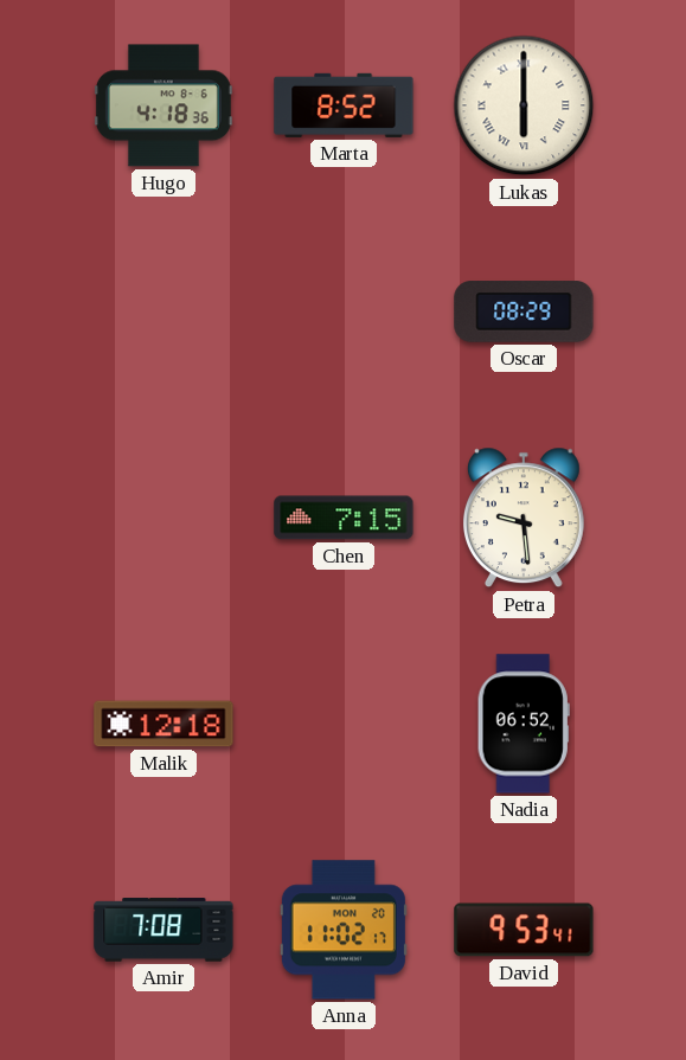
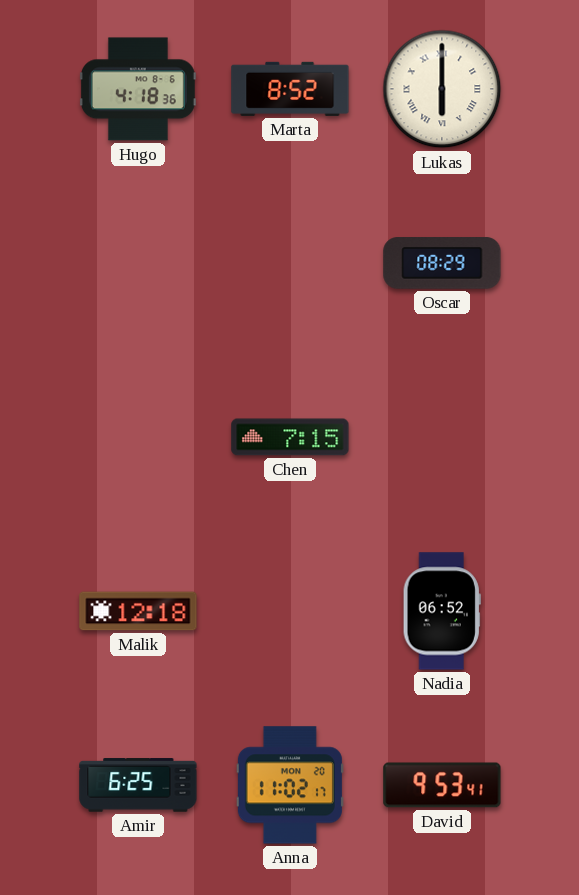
Petra: 9:29 -> none (524, 518)
Amir: 7:08 -> 6:25 (138, 785)
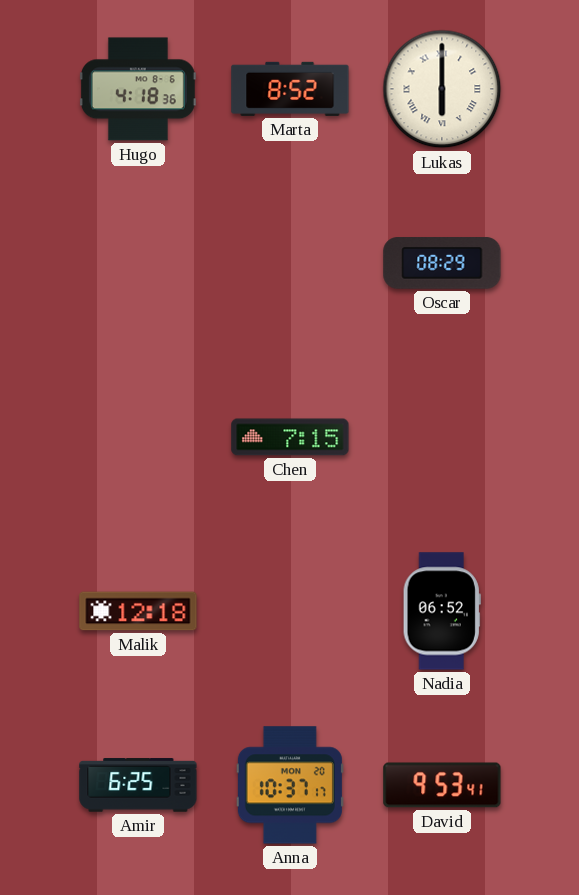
Anna: 11:02 -> 10:37 (290, 785)
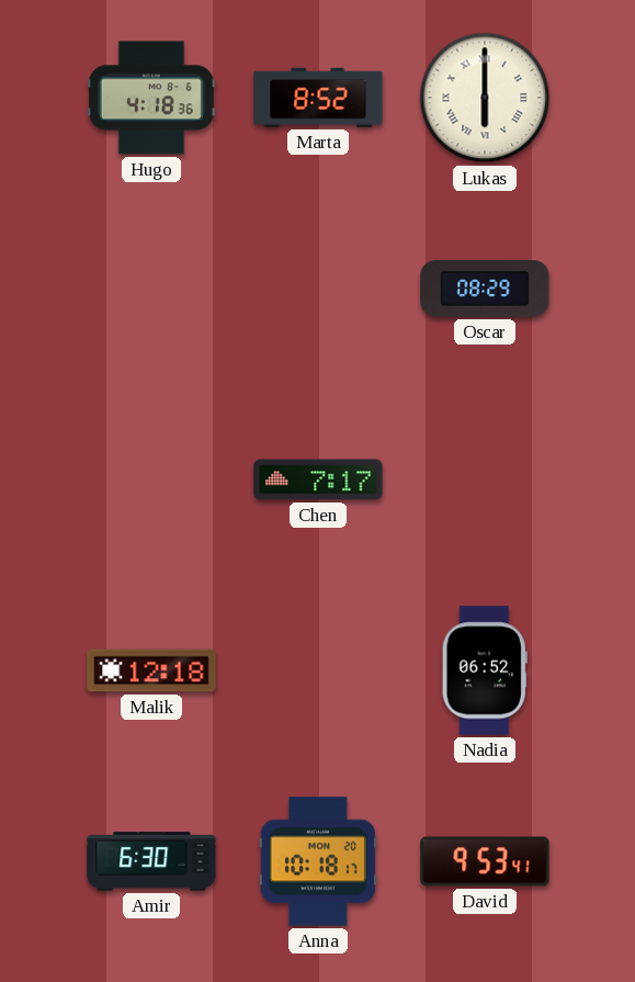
Chen: 7:15 -> 7:17 (318, 479)
Amir: 6:25 -> 6:30 (151, 861)
Anna: 10:37 -> 10:18 (318, 861)
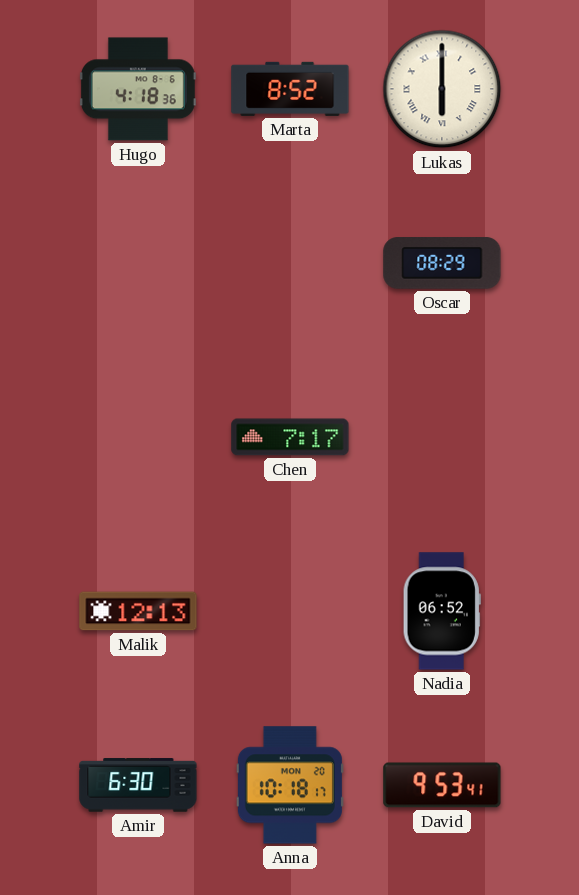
Malik: 12:18 -> 12:13 (138, 611)
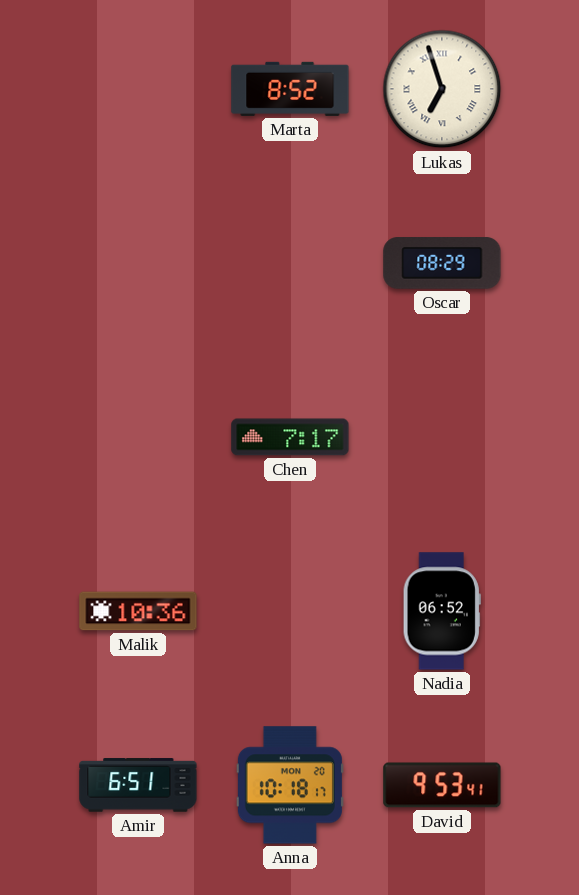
Hugo: 4:18 -> none (138, 89)
Lukas: 6:00 -> 6:57 (442, 89)
Malik: 12:13 -> 10:36 (138, 611)
Amir: 6:30 -> 6:51 (138, 785)
